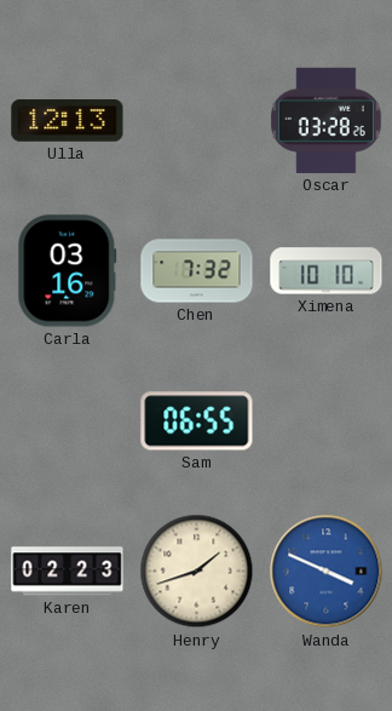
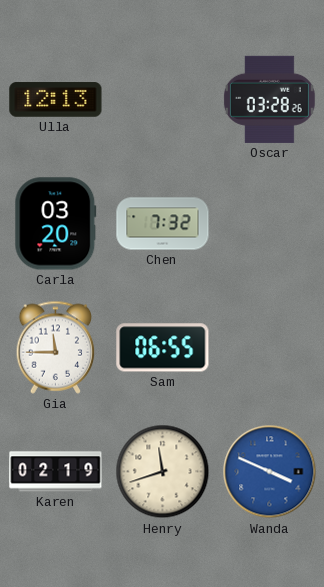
Carla: 03:16 -> 03:20 (56, 224)
Ximena: 10:10 -> none (327, 271)
Gia: none -> 11:45 (56, 347)
Karen: 02:23 -> 02:19 (56, 472)
Henry: 1:42 -> 11:42 (163, 472)
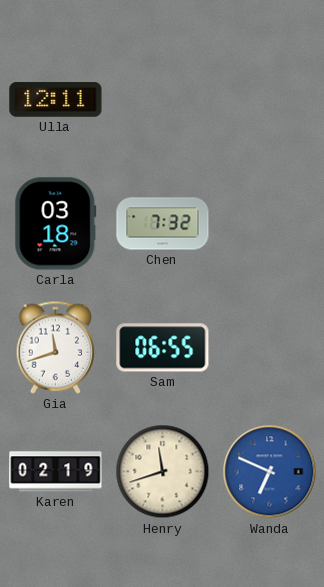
Ulla: 12:13 -> 12:11 (56, 100)
Oscar: 03:28 -> none (269, 99)
Carla: 03:20 -> 03:18 (56, 224)
Gia: 11:45 -> 11:42 (56, 347)
Wanda: 3:49 -> 6:49 (270, 472)
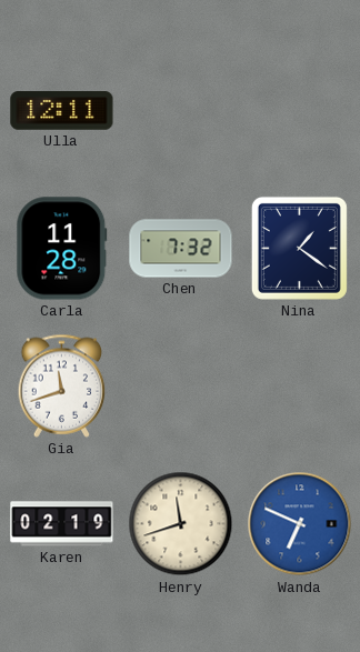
Carla: 03:18 -> 11:28 (62, 249)
Nina: none -> 1:21 (299, 248)
Sam: 06:55 -> none (163, 348)
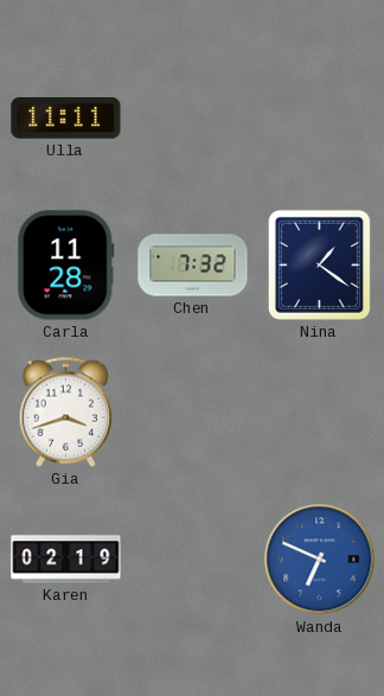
Ulla: 12:11 -> 11:11 (66, 119)
Gia: 11:42 -> 3:42 (66, 411)
Henry: 11:42 -> none (181, 524)
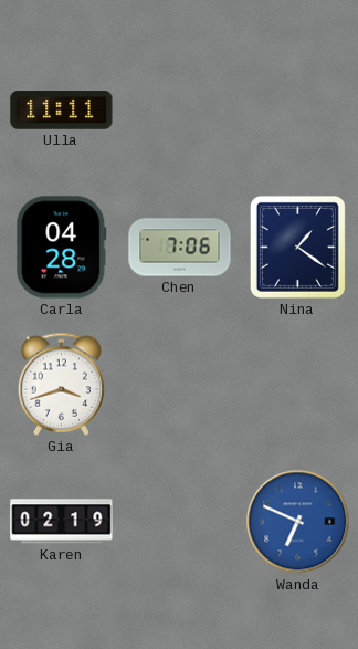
Carla: 11:28 -> 04:28 (62, 248)
Chen: 7:32 -> 7:06 (180, 248)
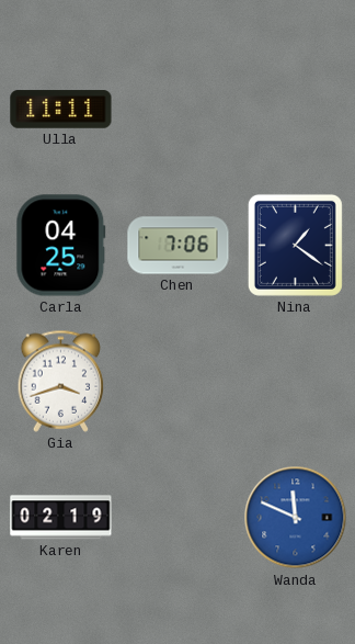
Carla: 04:28 -> 04:25 (61, 246)
Wanda: 6:49 -> 11:49 (296, 518)
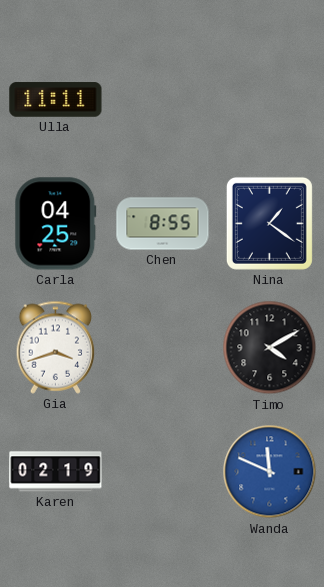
Chen: 7:06 -> 8:55 (163, 224)
Timo: none -> 4:10 (270, 348)
